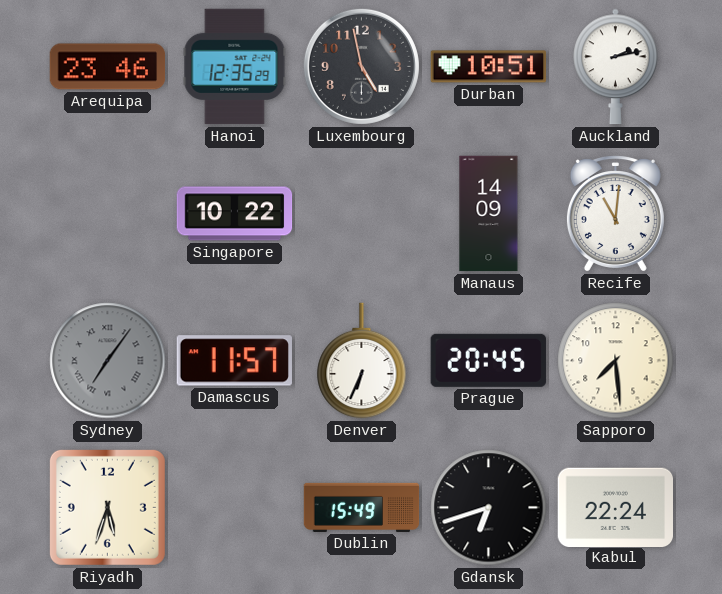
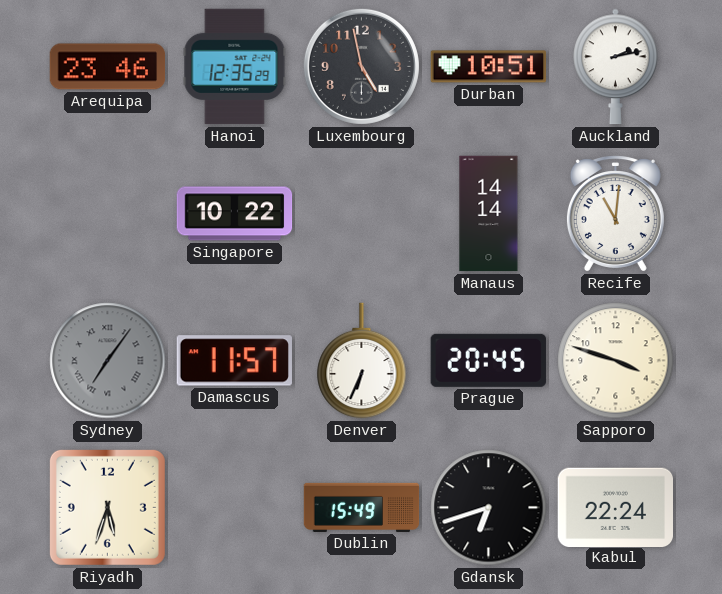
Manaus: 14:09 -> 14:14 (489, 214)
Sapporo: 7:29 -> 3:48 (616, 361)
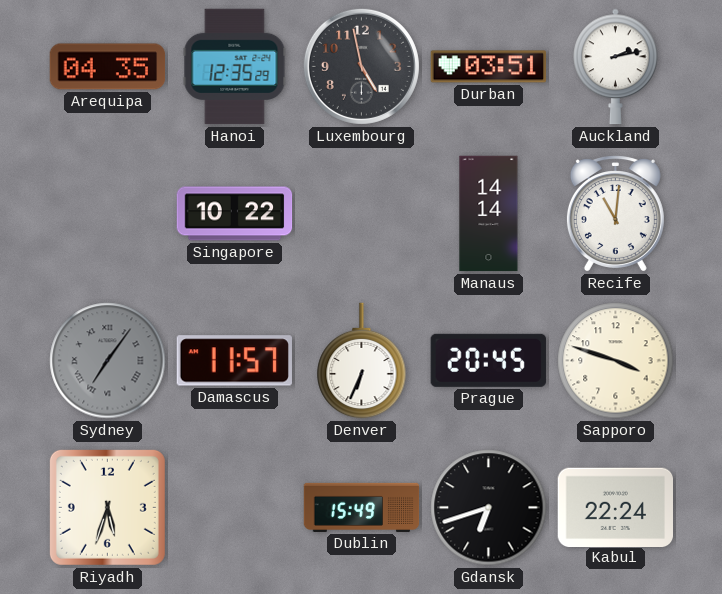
Arequipa: 23:46 -> 04:35 (108, 67)
Durban: 10:51 -> 03:51 (489, 67)
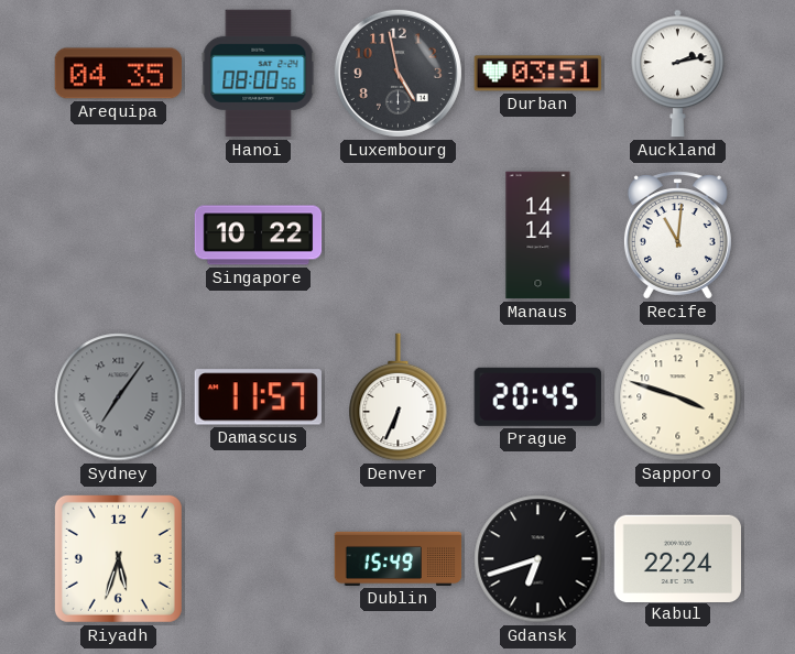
Hanoi: 12:35 -> 08:00 (259, 74)
